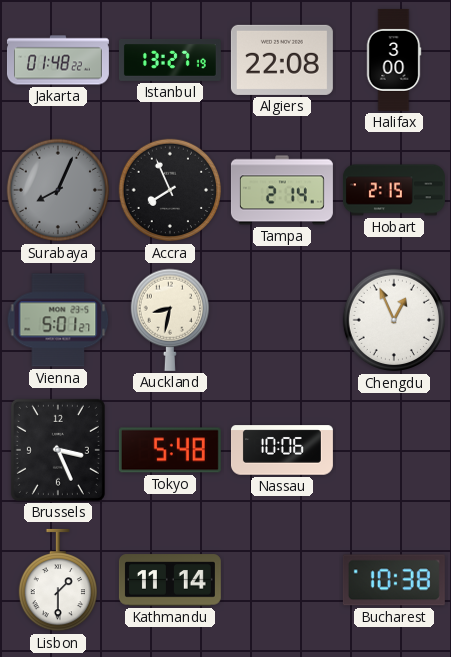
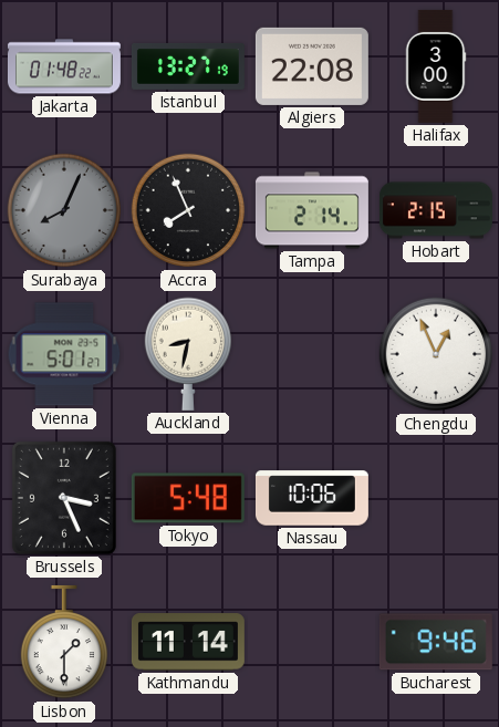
Bucharest: 10:38 -> 9:46 (436, 642)
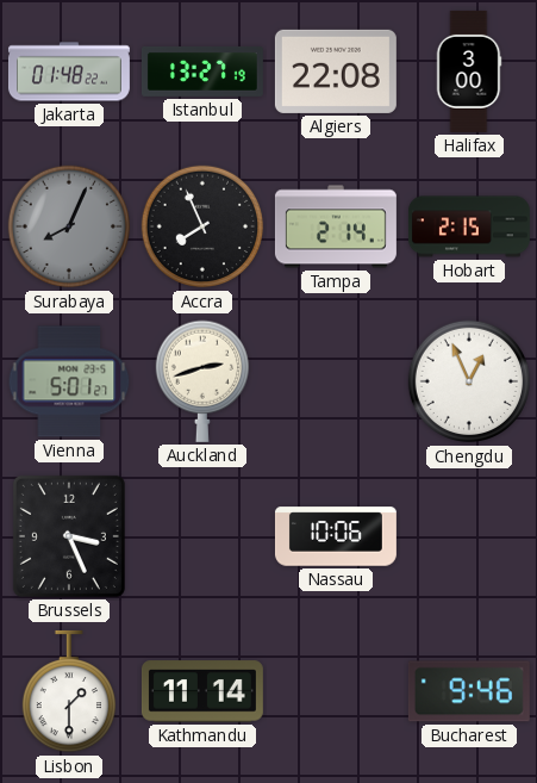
Auckland: 8:32 -> 2:42 (201, 381)
Tokyo: 5:48 -> none (188, 498)
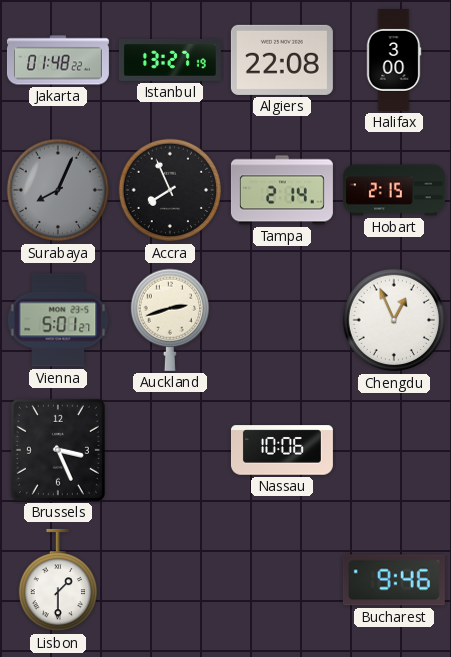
Kathmandu: 11:14 -> none (202, 691)
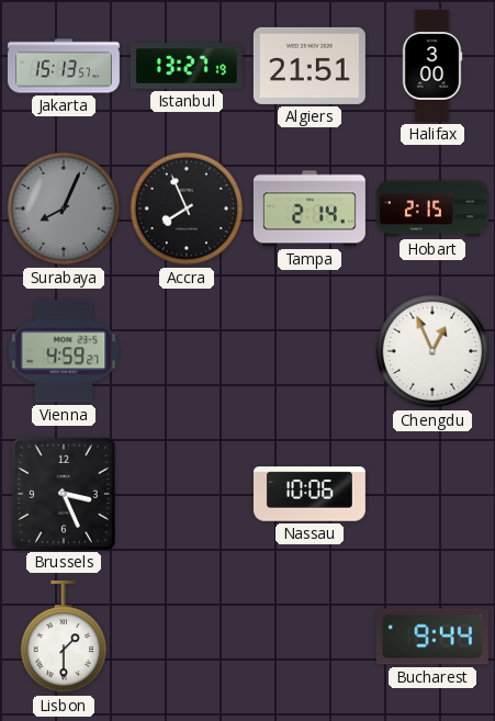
Jakarta: 01:48 -> 15:13 (64, 66)
Algiers: 22:08 -> 21:51 (310, 66)
Vienna: 5:01 -> 4:59 (64, 351)
Auckland: 2:42 -> none (169, 320)
Bucharest: 9:46 -> 9:44 (432, 636)
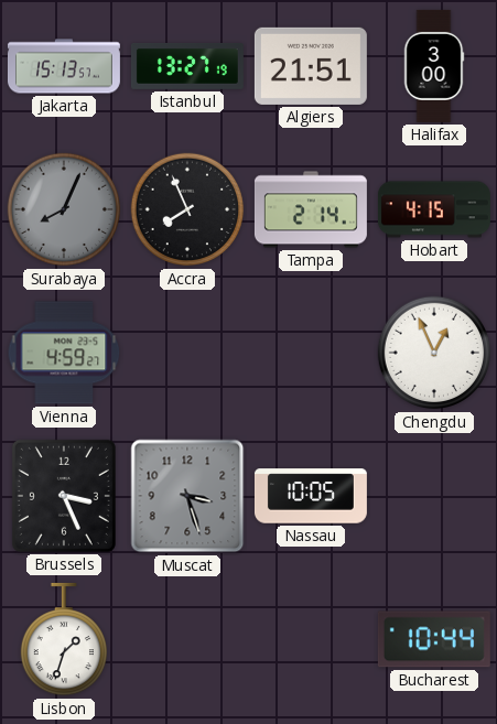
Hobart: 2:15 -> 4:15 (434, 209)
Muscat: none -> 3:27 (187, 496)
Nassau: 10:06 -> 10:05 (311, 496)
Lisbon: 1:30 -> 1:33 (63, 639)
Bucharest: 9:44 -> 10:44 (434, 639)
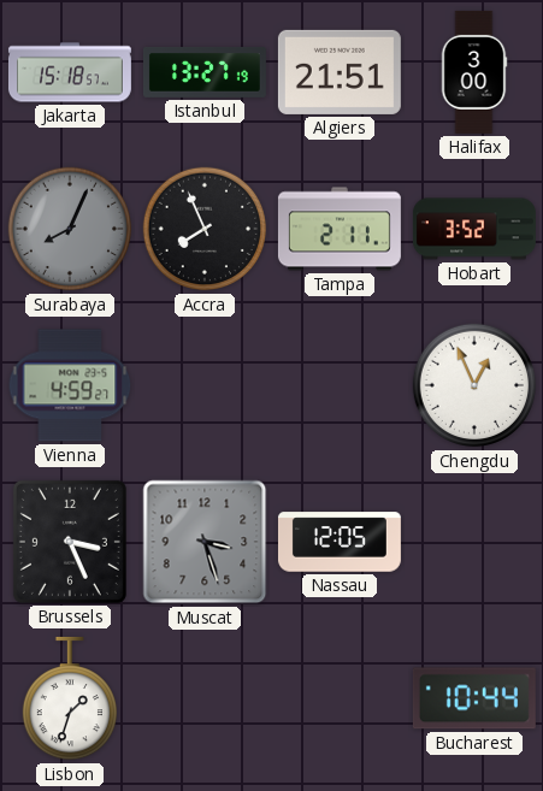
Jakarta: 15:13 -> 15:18 (70, 72)
Tampa: 2:14 -> 2:11 (340, 229)
Hobart: 4:15 -> 3:52 (474, 229)
Nassau: 10:05 -> 12:05 (340, 542)
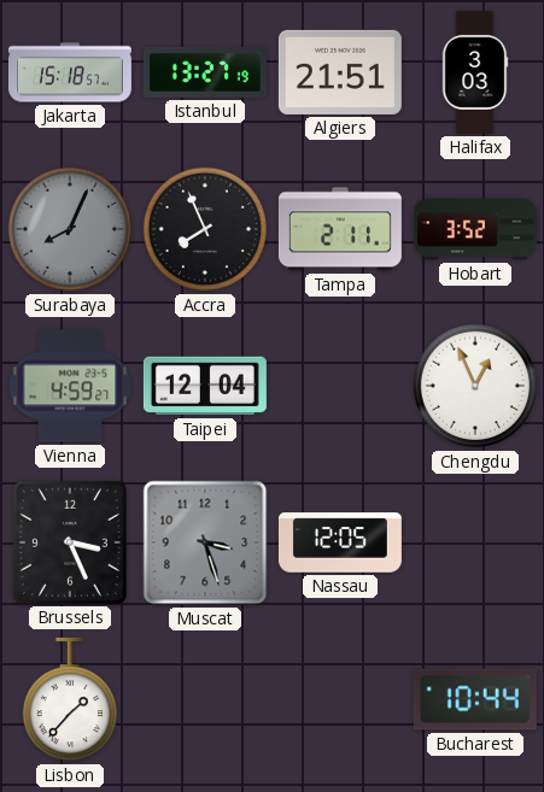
Halifax: 3:00 -> 3:03 (475, 72)
Taipei: none -> 12:04 (205, 386)
Lisbon: 1:33 -> 1:37 (69, 699)
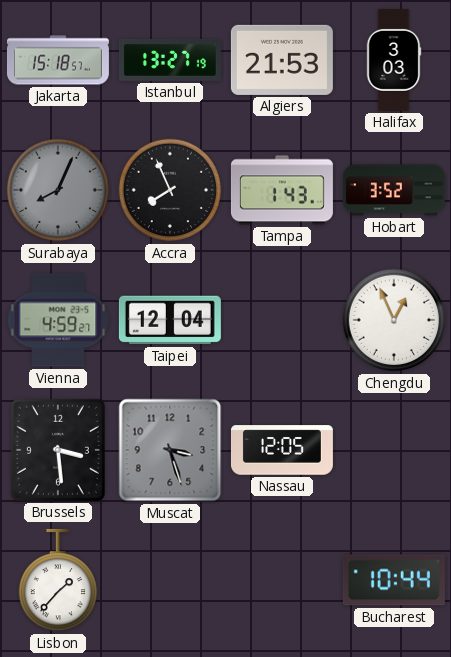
Algiers: 21:51 -> 21:53 (282, 60)
Tampa: 2:11 -> 1:43 (282, 190)
Brussels: 3:26 -> 3:29 (58, 450)
